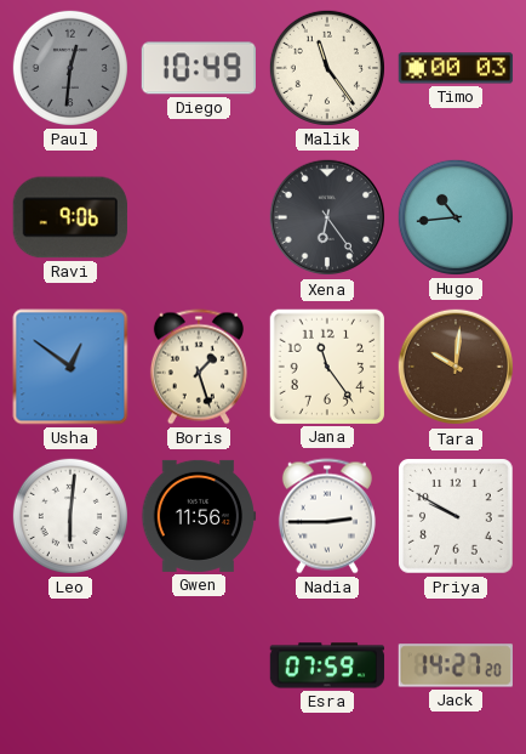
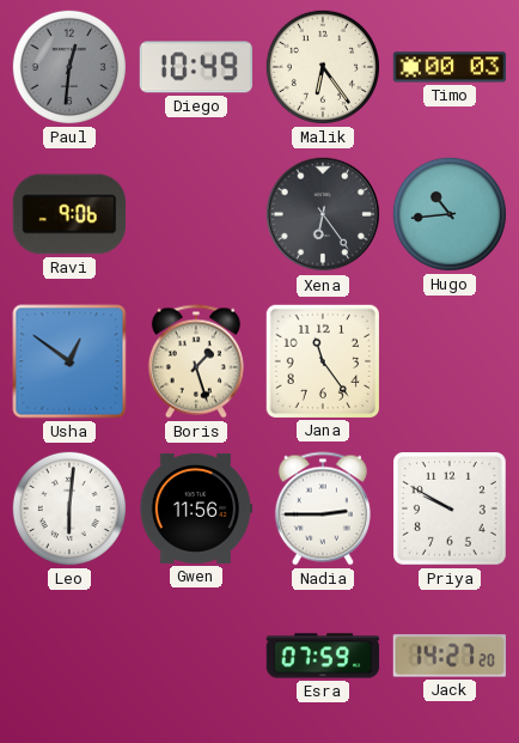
Malik: 11:24 -> 6:24 (323, 67)
Tara: 10:01 -> none (456, 367)
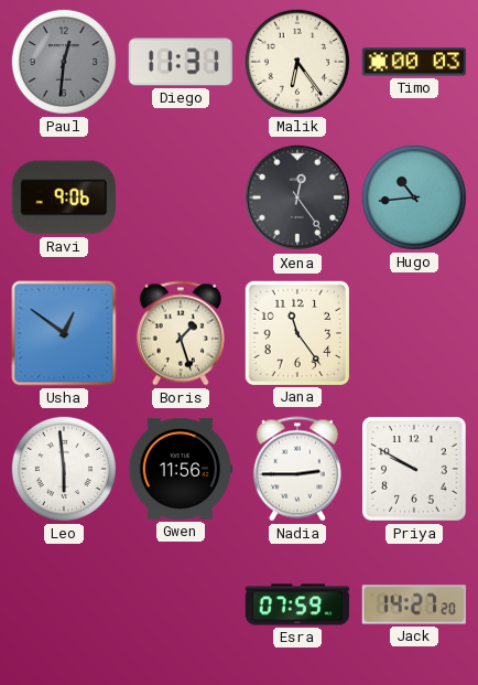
Diego: 10:49 -> 11:31 (180, 62)
Xena: 6:24 -> 12:24 (297, 197)
Leo: 6:01 -> 5:59 (64, 469)
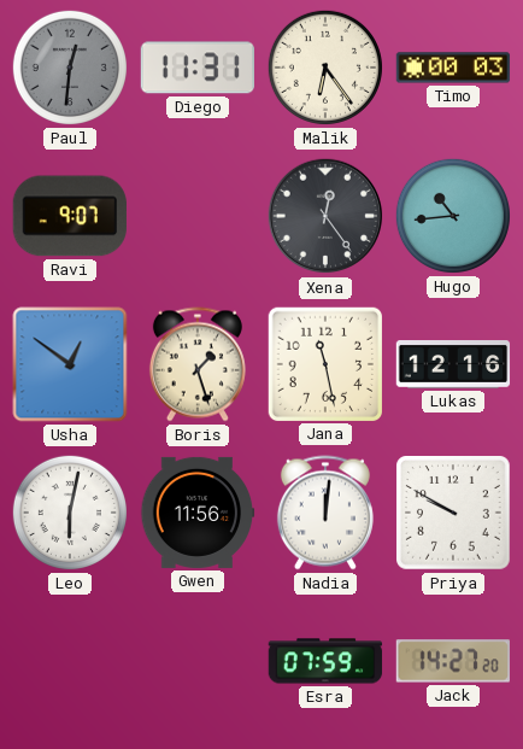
Ravi: 9:06 -> 9:07 (70, 216)
Jana: 11:24 -> 11:28 (324, 363)
Lukas: none -> 12:16 (453, 364)
Leo: 5:59 -> 6:02 (70, 513)
Nadia: 2:45 -> 12:01 (325, 513)
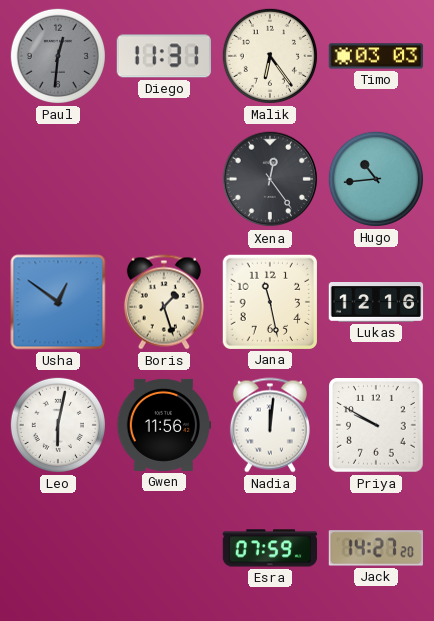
Timo: 00:03 -> 03:03 (376, 56)
Ravi: 9:07 -> none (70, 216)
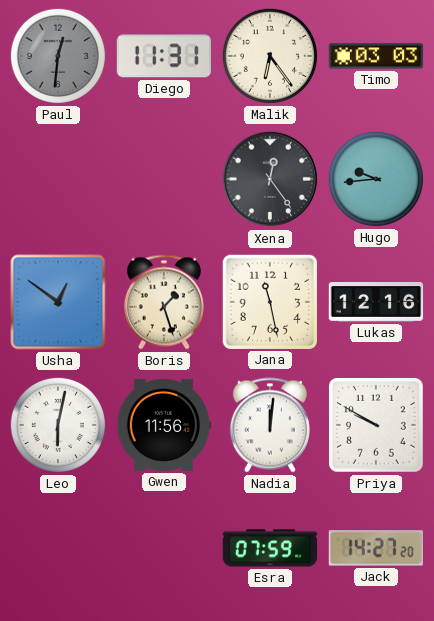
Hugo: 10:44 -> 9:44 (376, 179)
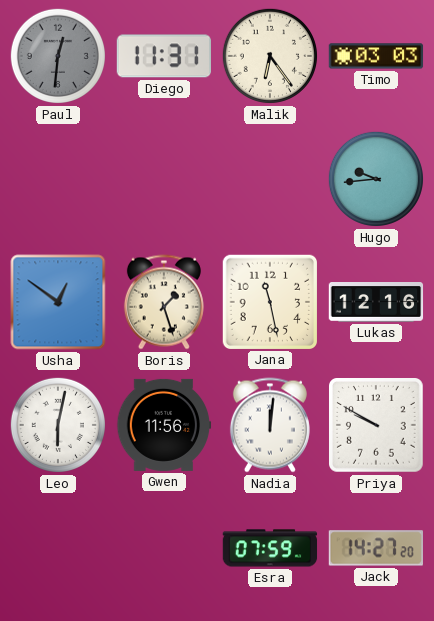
Xena: 12:24 -> none (270, 179)
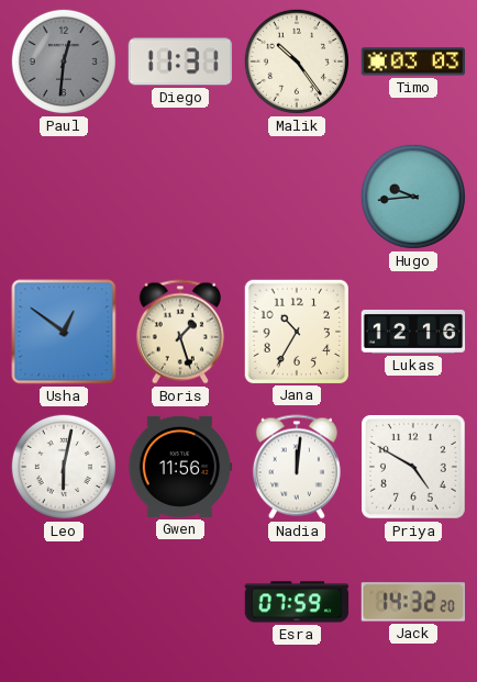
Malik: 6:24 -> 10:24 (297, 62)
Jana: 11:28 -> 10:35 (296, 331)
Priya: 9:50 -> 4:50 (414, 468)
Jack: 14:27 -> 14:32 (412, 602)
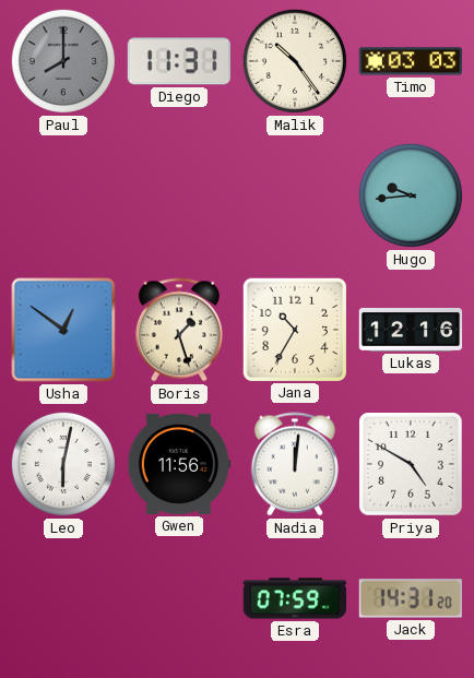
Paul: 12:31 -> 8:00 (63, 61)
Jack: 14:32 -> 14:31 (410, 598)
